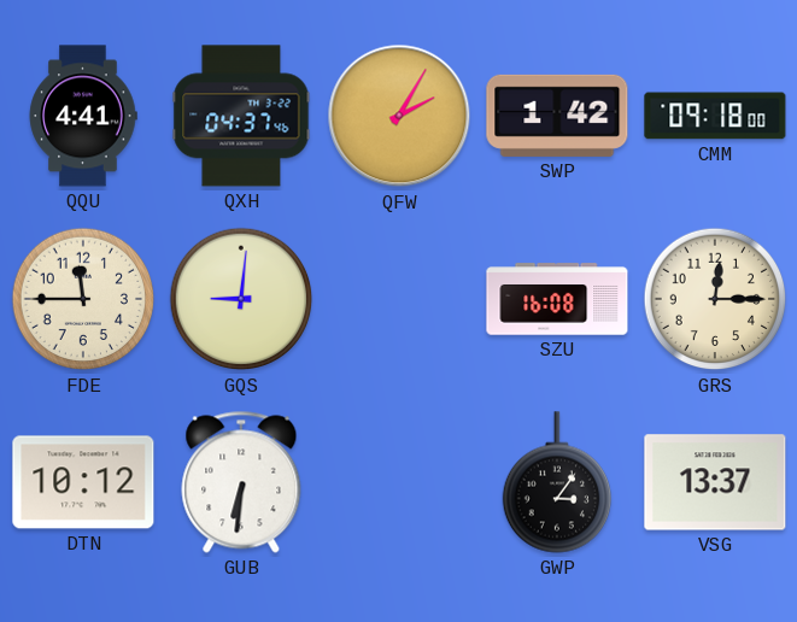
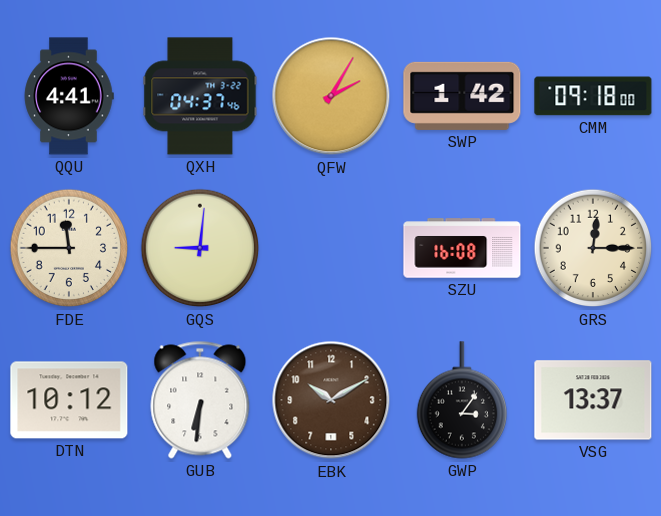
EBK: none -> 10:10 (331, 400)
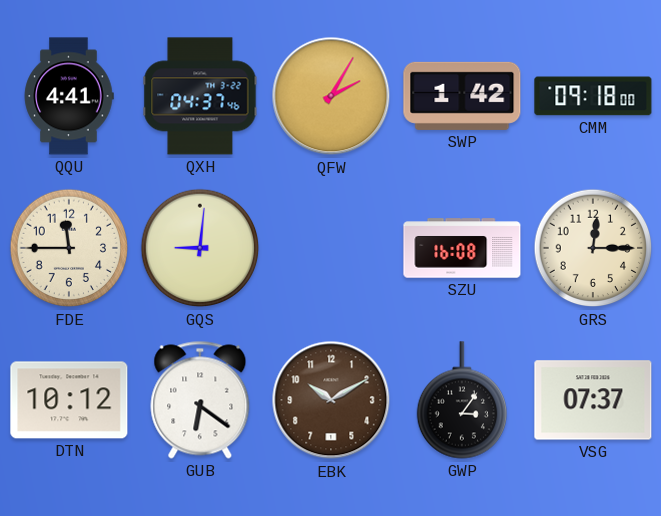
GUB: 6:31 -> 6:21 (200, 400)
VSG: 13:37 -> 07:37 (593, 400)
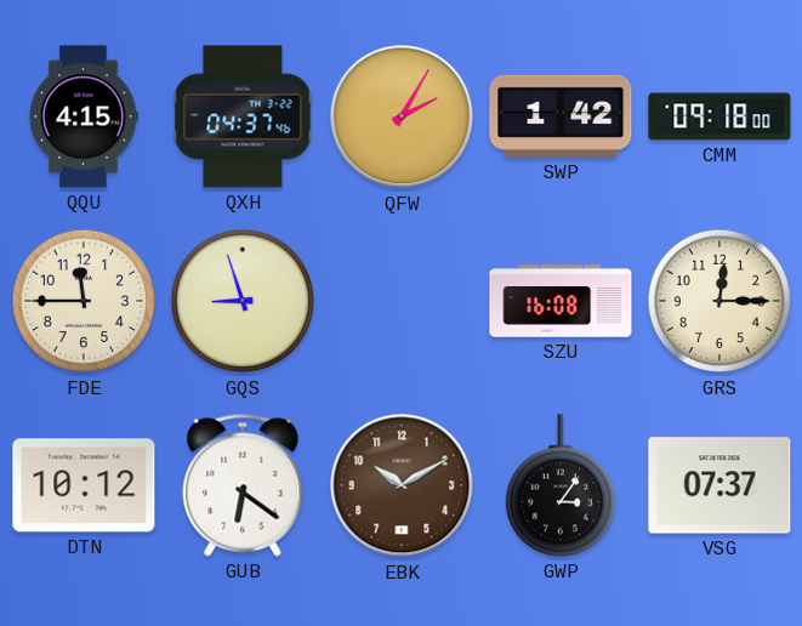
QQU: 4:41 -> 4:15 (84, 116)
GQS: 9:01 -> 8:57 (243, 301)
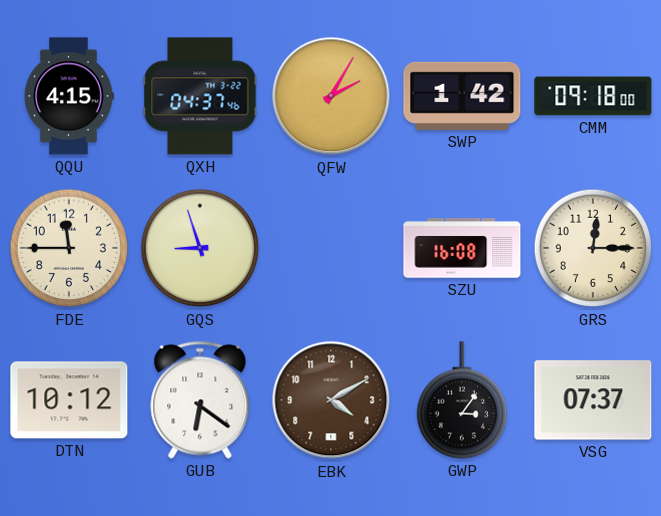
EBK: 10:10 -> 4:10 (331, 400)
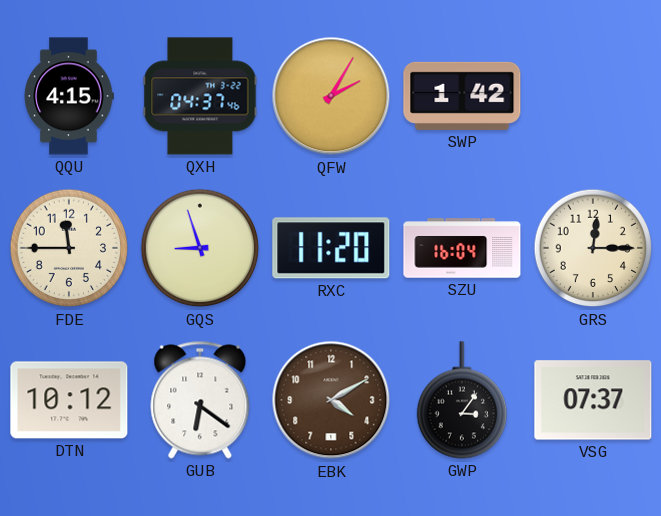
CMM: 09:18 -> none (593, 96)
RXC: none -> 11:20 (331, 248)
SZU: 16:08 -> 16:04 (462, 248)
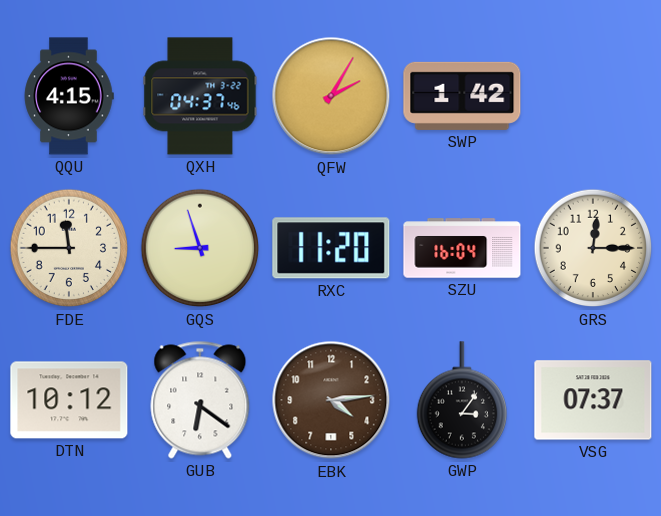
EBK: 4:10 -> 4:14 (331, 400)
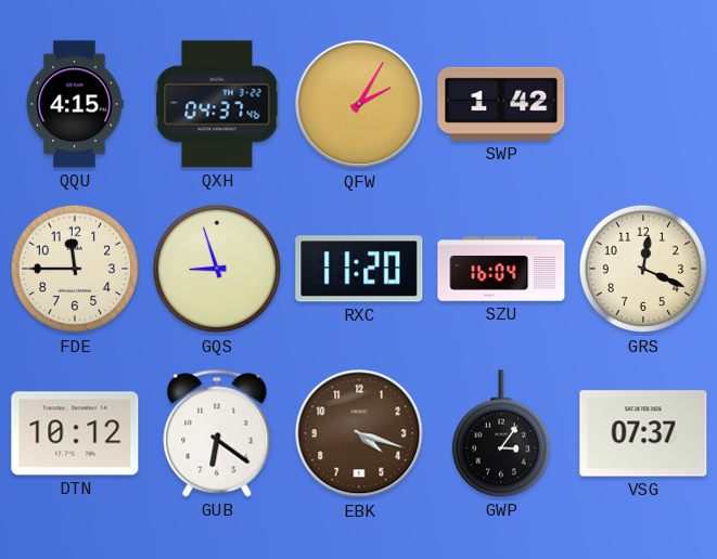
GRS: 12:15 -> 12:19 (643, 269)
EBK: 4:14 -> 4:18 (359, 433)
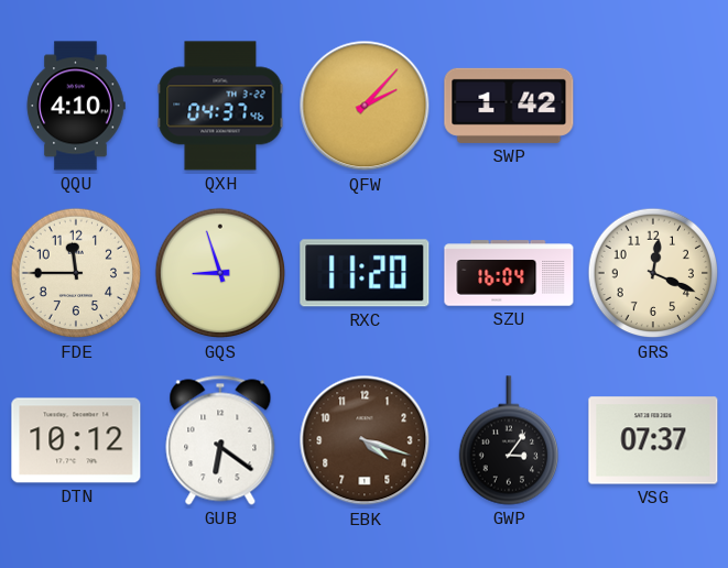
QQU: 4:15 -> 4:10 (76, 106)
QFW: 2:05 -> 2:07 (365, 106)
